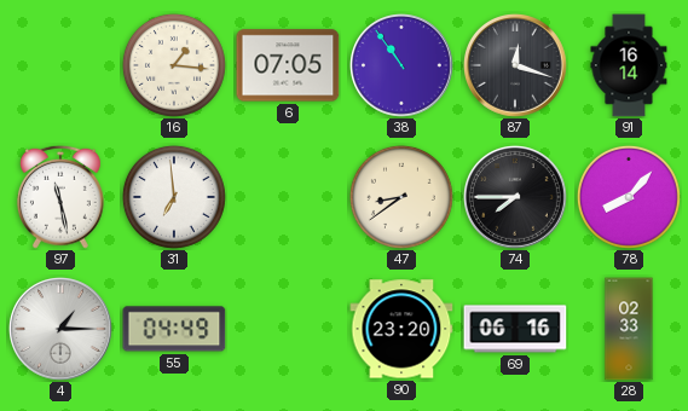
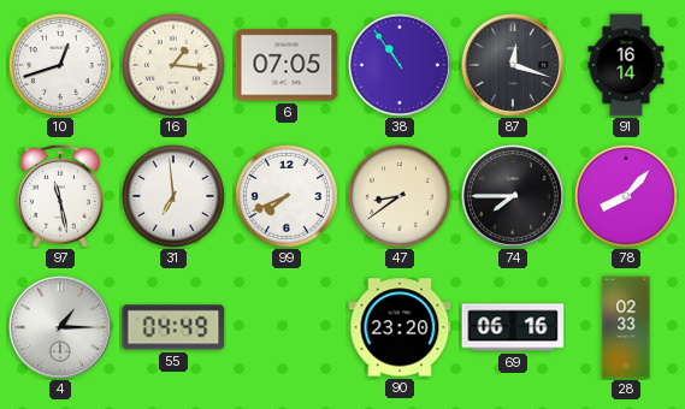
10: none -> 12:42 (60, 65)
99: none -> 7:41 (287, 196)
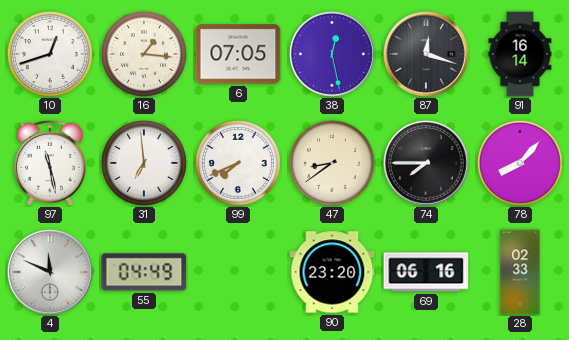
38: 10:54 -> 12:28 (333, 55)
4: 1:15 -> 11:49 (51, 273)
